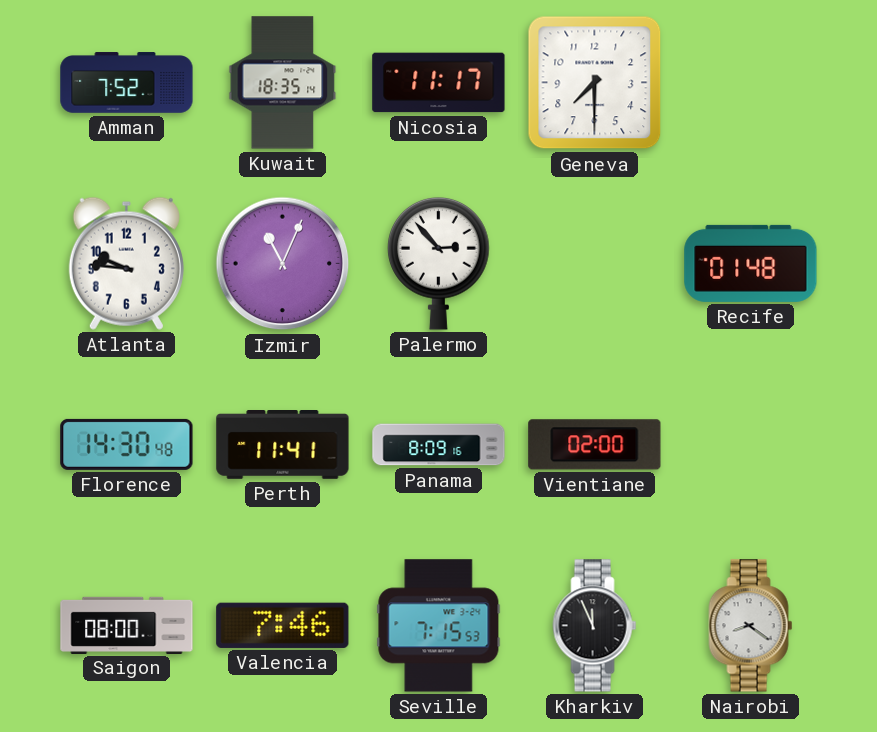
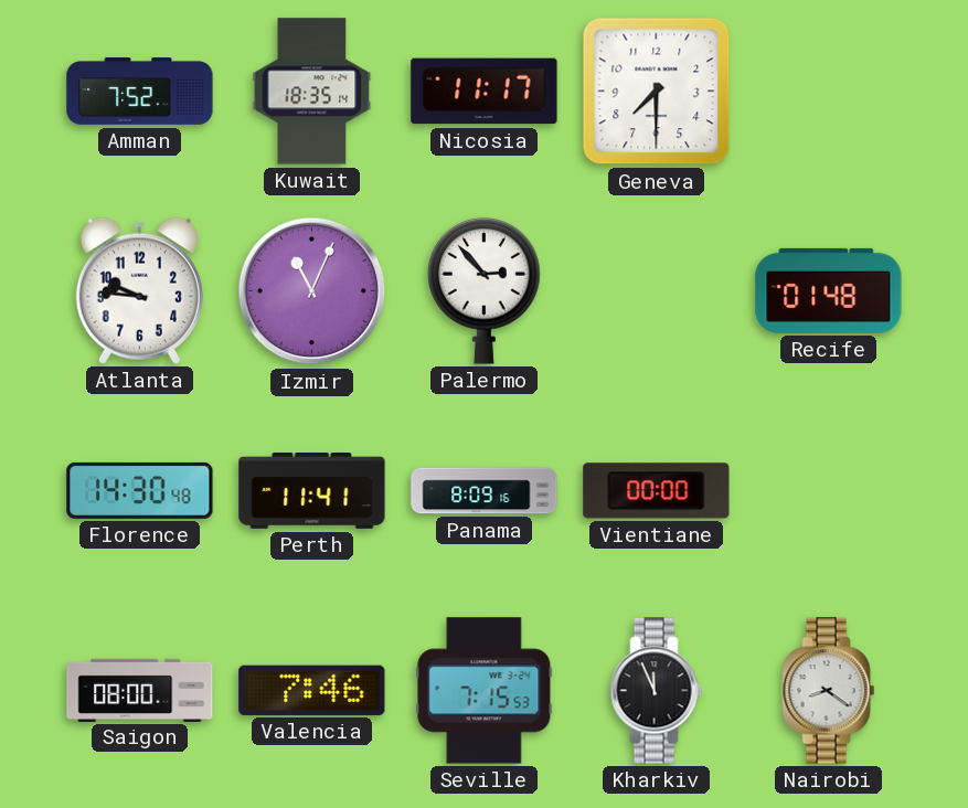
Vientiane: 02:00 -> 00:00 (657, 491)
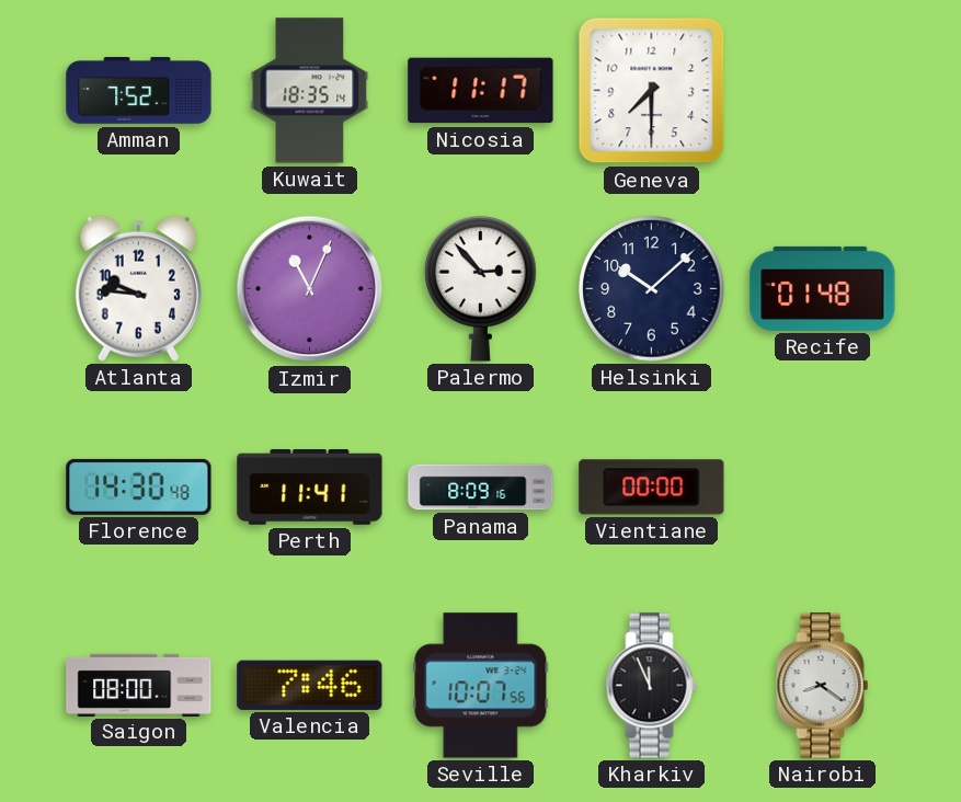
Helsinki: none -> 10:08 (652, 289)
Seville: 7:15 -> 10:07 (481, 686)
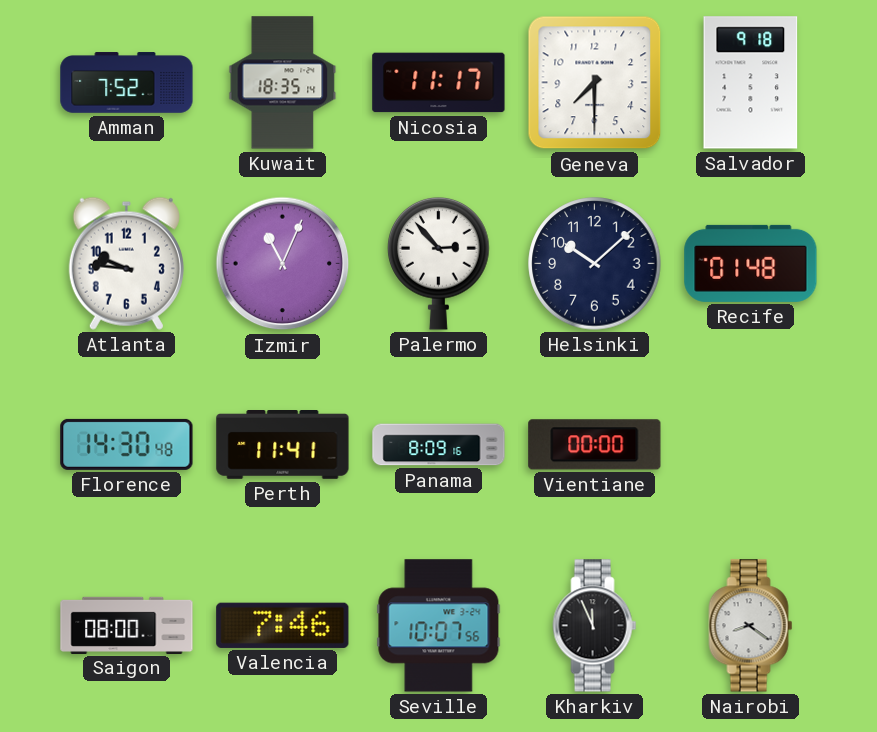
Salvador: none -> 9:18 (751, 83)
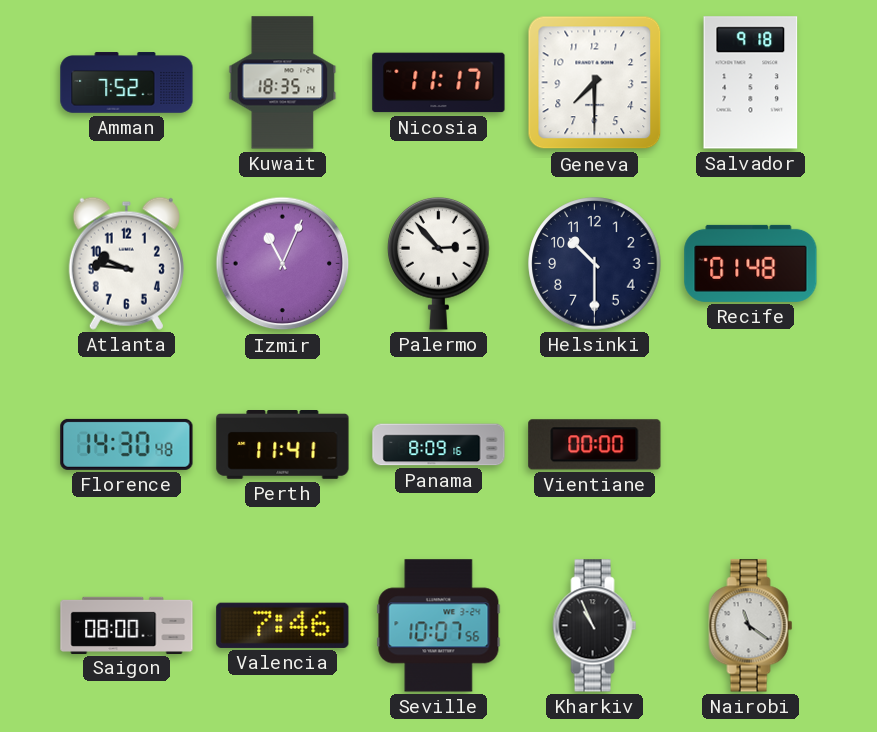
Helsinki: 10:08 -> 10:30 (595, 264)
Kharkiv: 11:56 -> 10:56 (595, 626)
Nairobi: 8:21 -> 11:21 (751, 626)
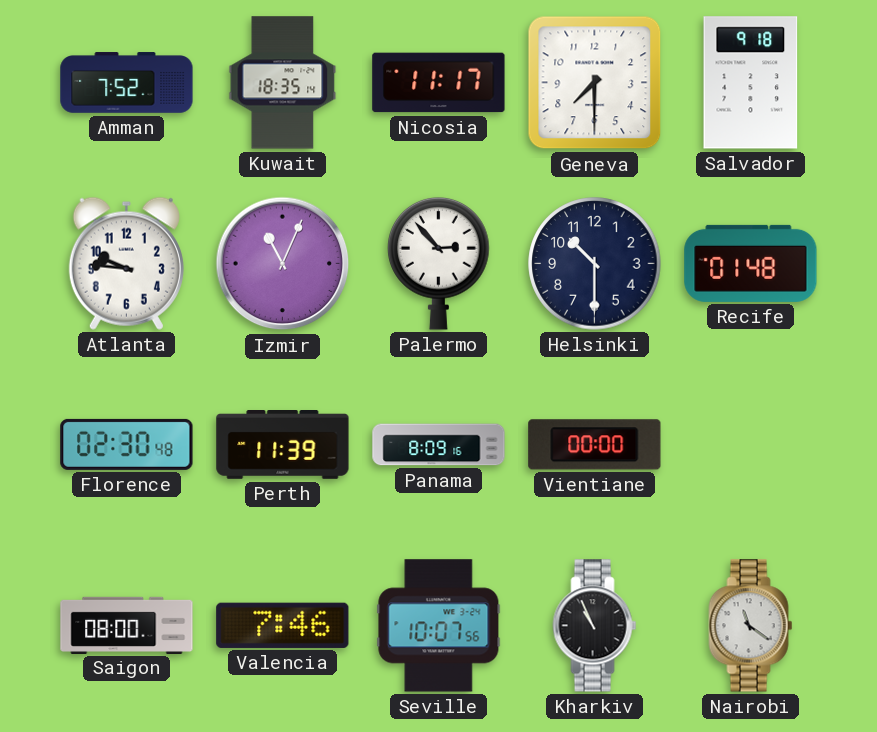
Florence: 14:30 -> 02:30 (127, 444)
Perth: 11:41 -> 11:39 (283, 445)
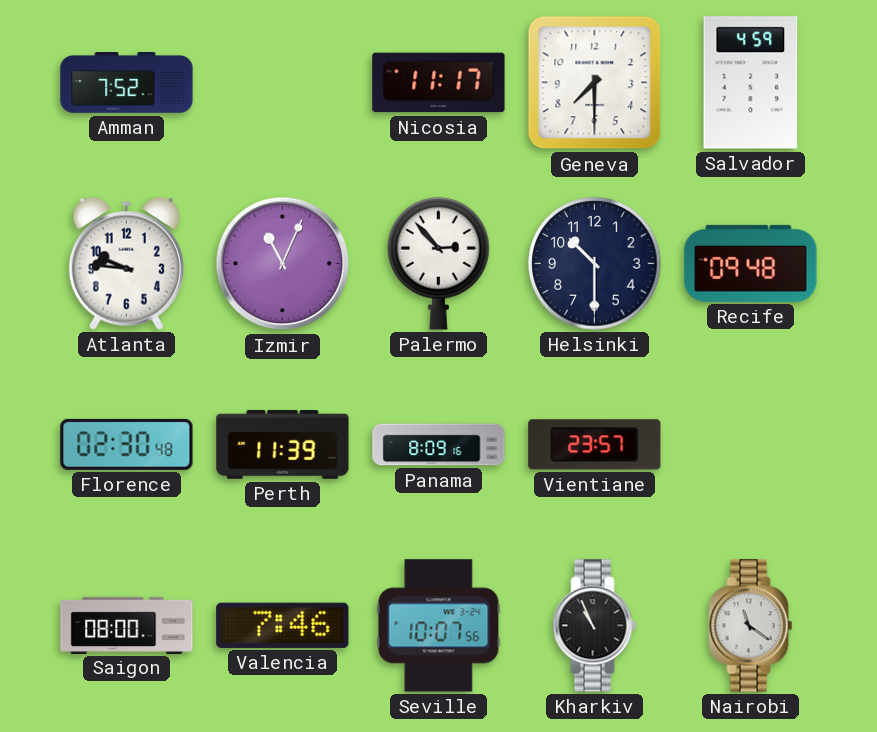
Kuwait: 18:35 -> none (283, 83)
Salvador: 9:18 -> 4:59 (751, 83)
Recife: 01:48 -> 09:48 (751, 263)
Vientiane: 00:00 -> 23:57 (595, 445)
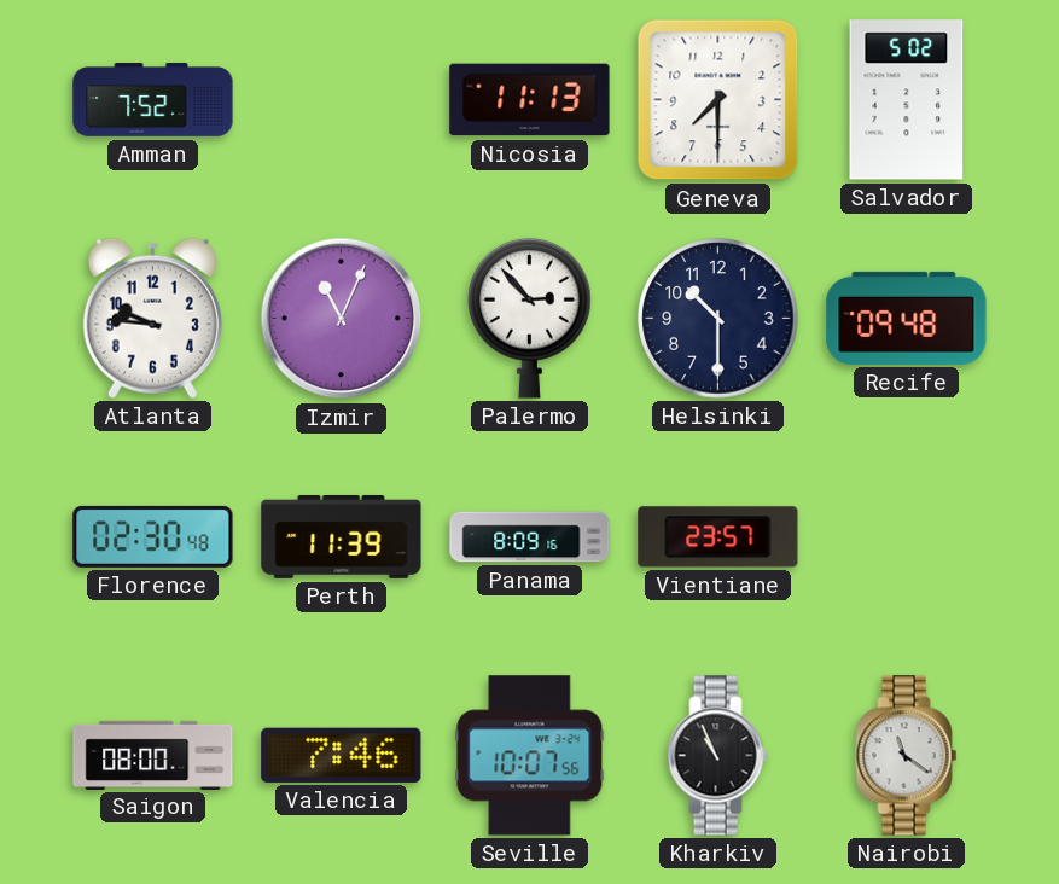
Nicosia: 11:17 -> 11:13 (530, 100)
Salvador: 4:59 -> 5:02 (907, 100)
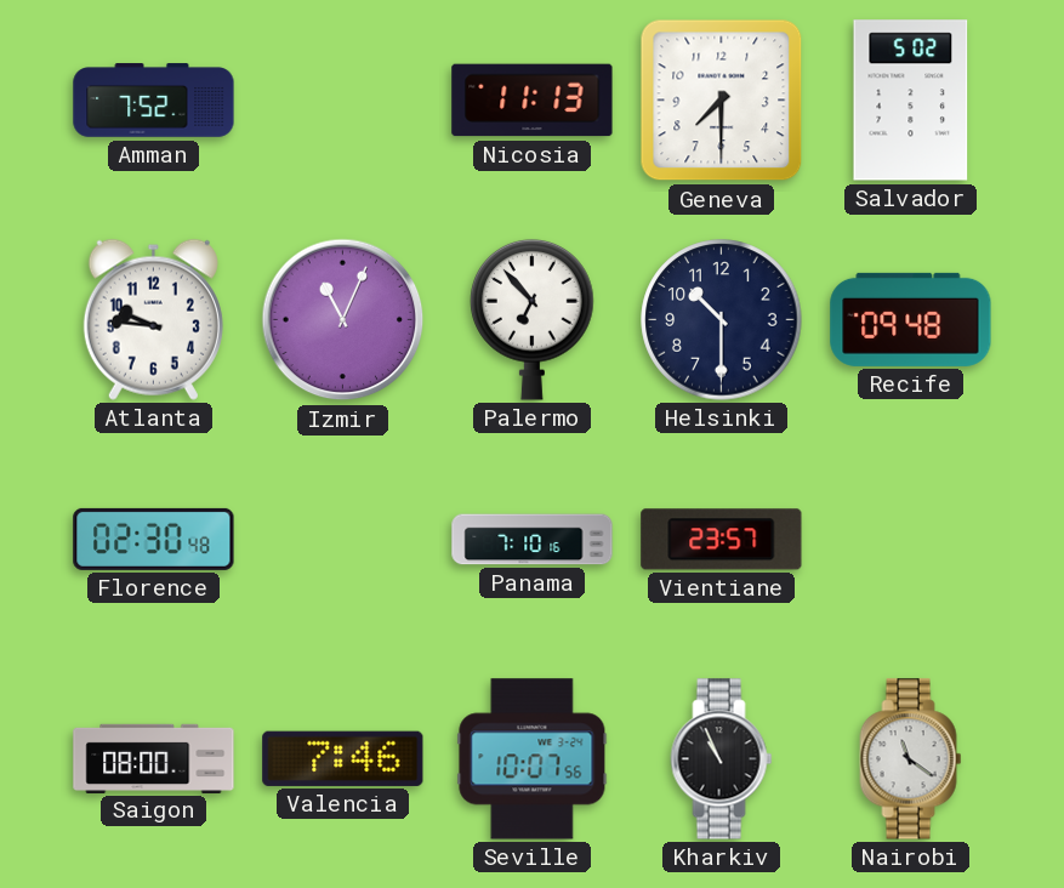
Palermo: 2:53 -> 6:53 (533, 319)
Perth: 11:39 -> none (342, 537)
Panama: 8:09 -> 7:10 (533, 540)
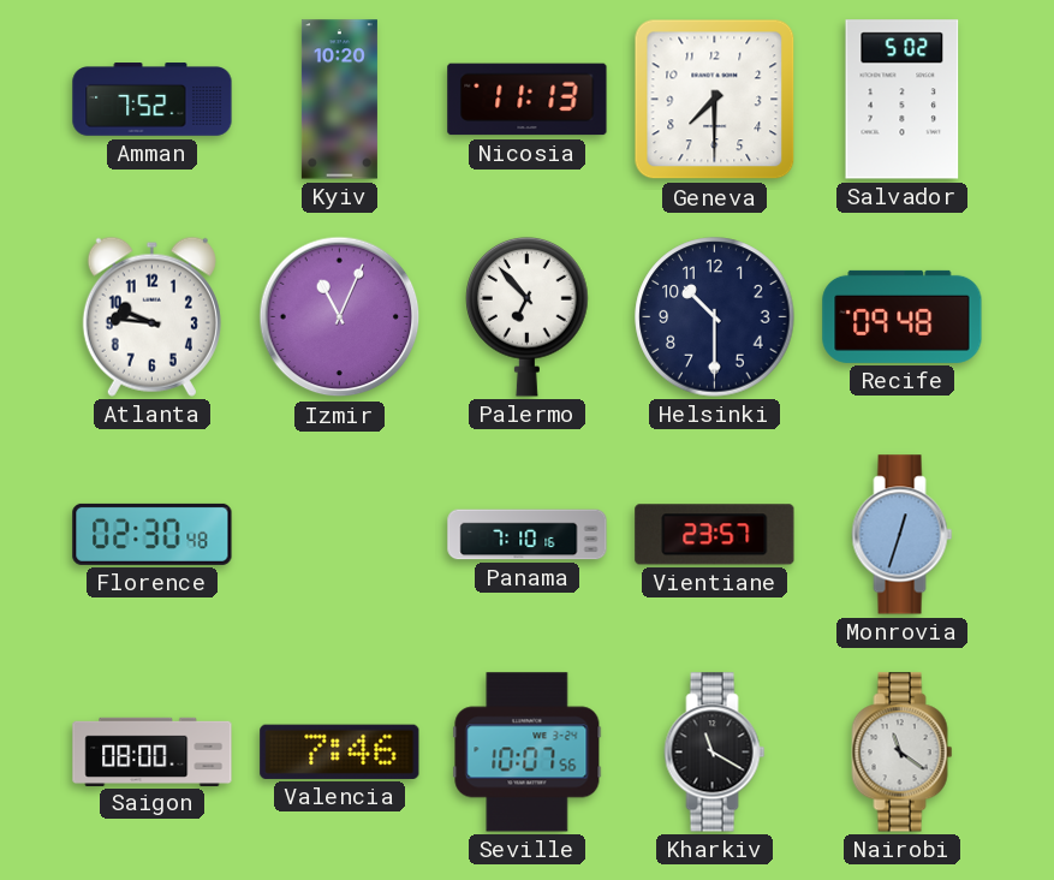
Kyiv: none -> 10:20 (339, 100)
Monrovia: none -> 12:33 (903, 535)
Kharkiv: 10:56 -> 11:20 (715, 753)
